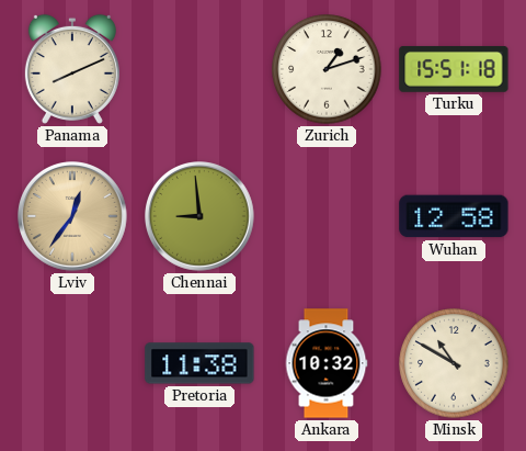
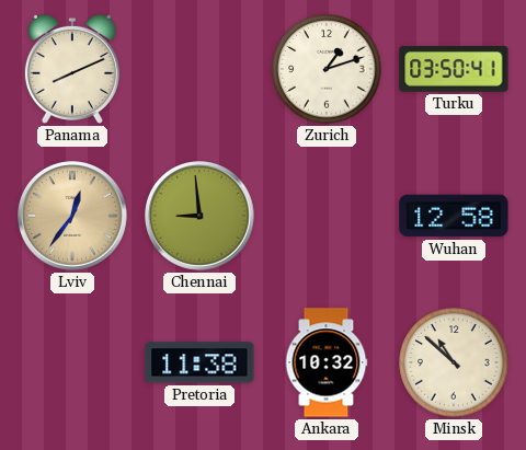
Turku: 15:51 -> 03:50 (454, 69)
Minsk: 10:50 -> 10:52 (454, 362)
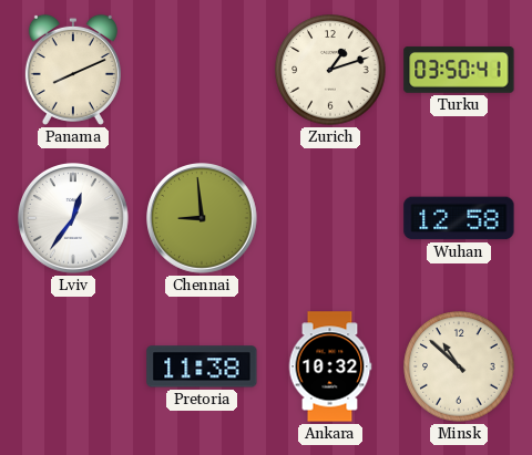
Lviv dial: champagne -> white (74, 219)
